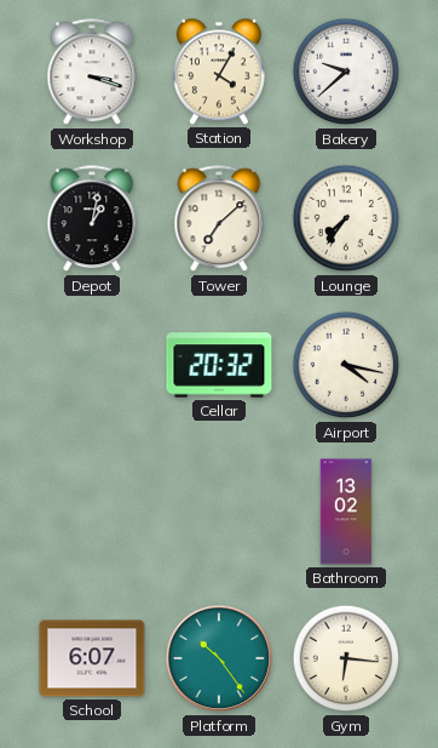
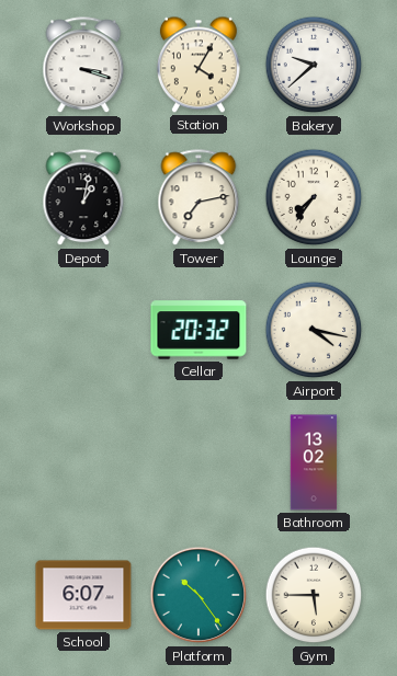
Tower: 7:08 -> 7:13 (198, 198)
Gym: 6:16 -> 5:45 (314, 595)
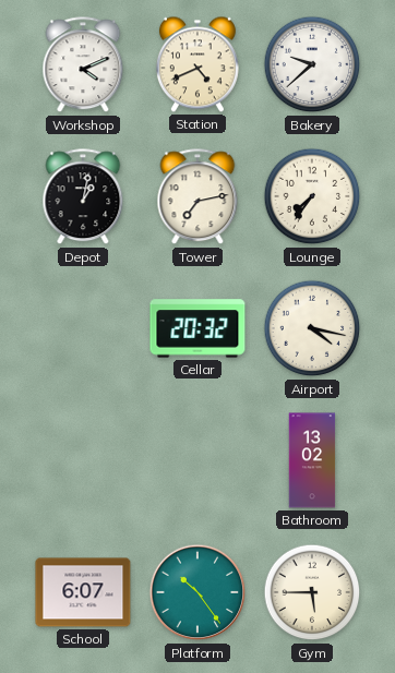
Workshop: 3:18 -> 4:11 (83, 65)
Station: 4:05 -> 4:41 (197, 64)
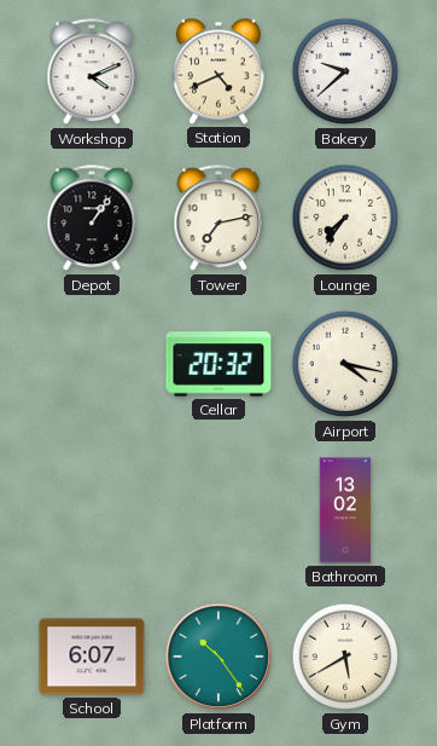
Depot: 1:02 -> 1:06 (92, 219)
Gym: 5:45 -> 5:40 (345, 657)
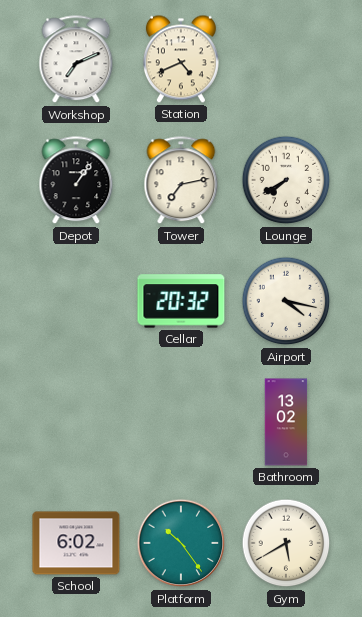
Workshop: 4:11 -> 7:11 (76, 60)
Bakery: 9:38 -> none (345, 71)
Lounge: 7:36 -> 7:40 (286, 180)
School: 6:07 -> 6:02 (76, 543)
